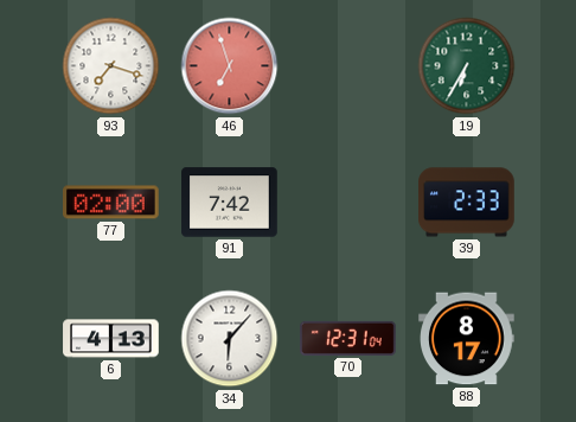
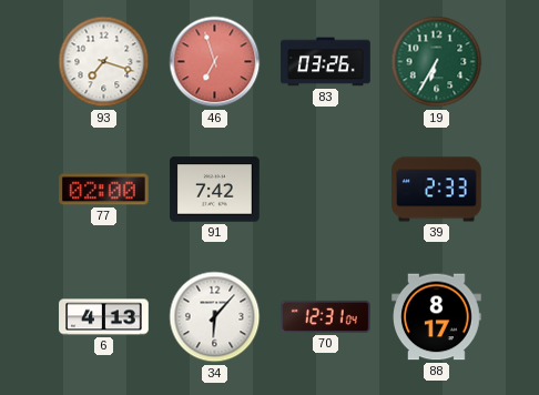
83: none -> 03:26 (326, 62)
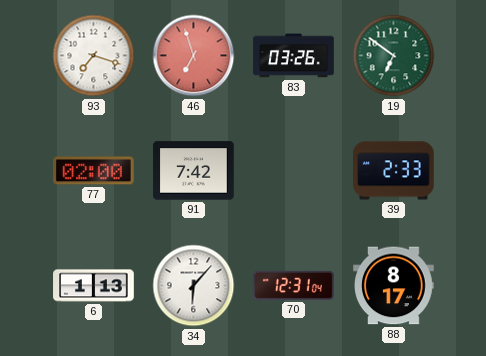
19: 6:35 -> 6:51 (394, 56)
6: 4:13 -> 1:13 (94, 286)
